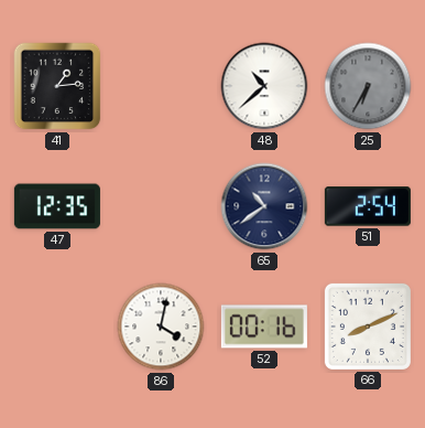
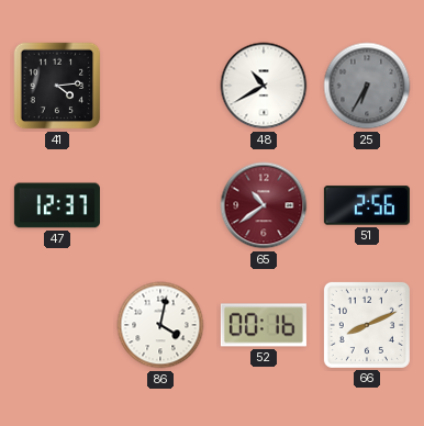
41: 1:14 -> 4:14 (57, 86)
48: 10:38 -> 10:40 (264, 86)
47: 12:35 -> 12:37 (57, 205)
65 dial: navy -> burgundy (264, 205)
51: 2:54 -> 2:56 (367, 205)
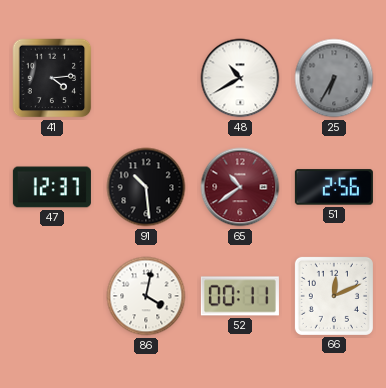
91: none -> 10:29 (146, 187)
52: 00:16 -> 00:11 (240, 296)
66: 8:11 -> 12:11 (334, 296)
